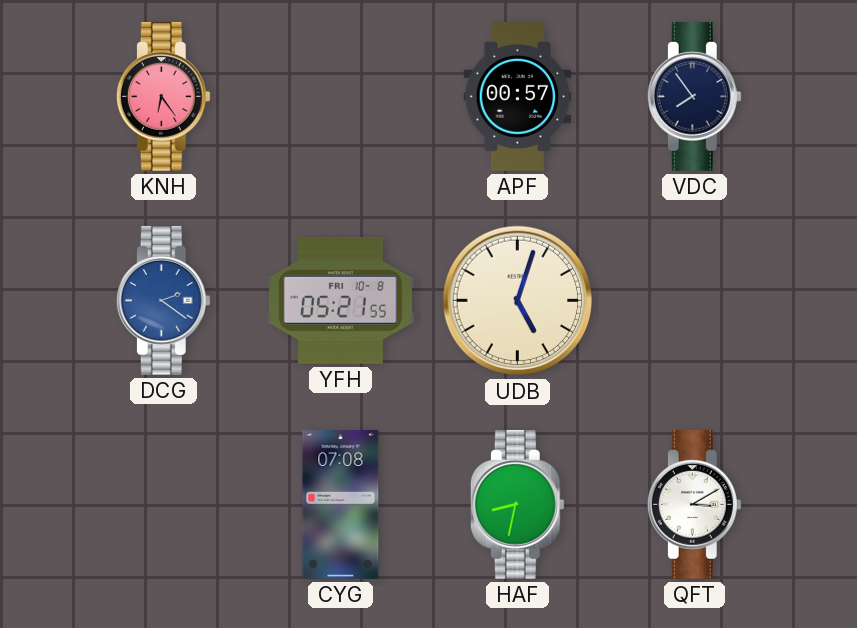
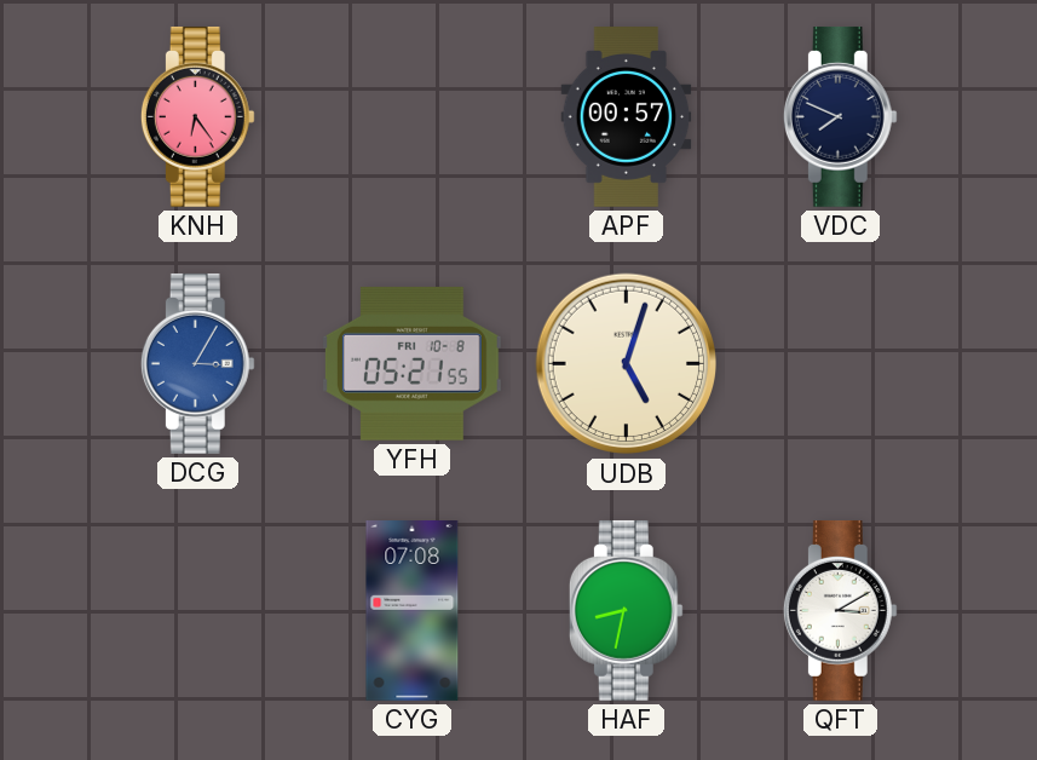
VDC: 7:54 -> 7:49 (840, 116)
DCG: 2:21 -> 3:05 (197, 363)
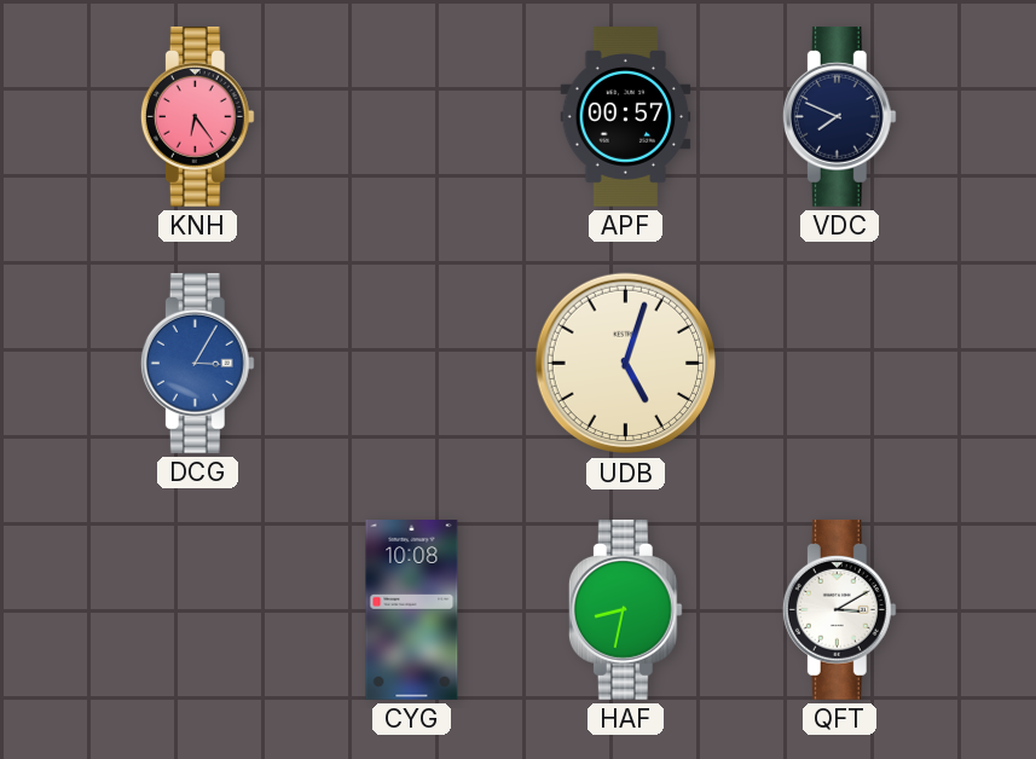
YFH: 05:21 -> none (411, 364)
CYG: 07:08 -> 10:08 (412, 610)
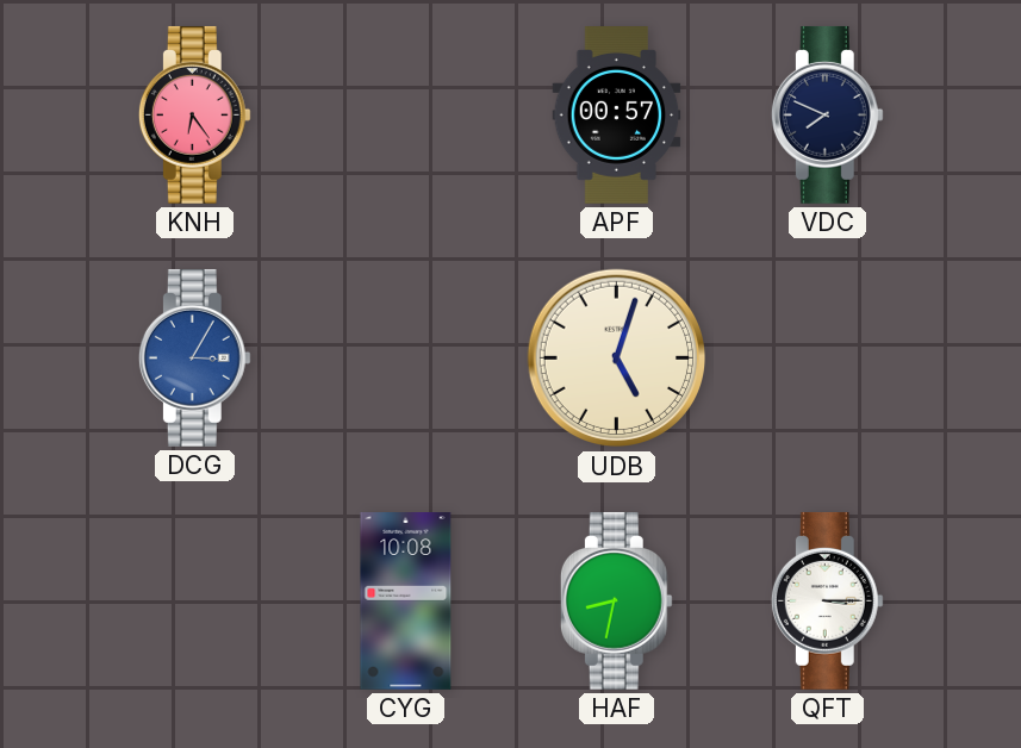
QFT: 3:10 -> 3:15 (827, 600)
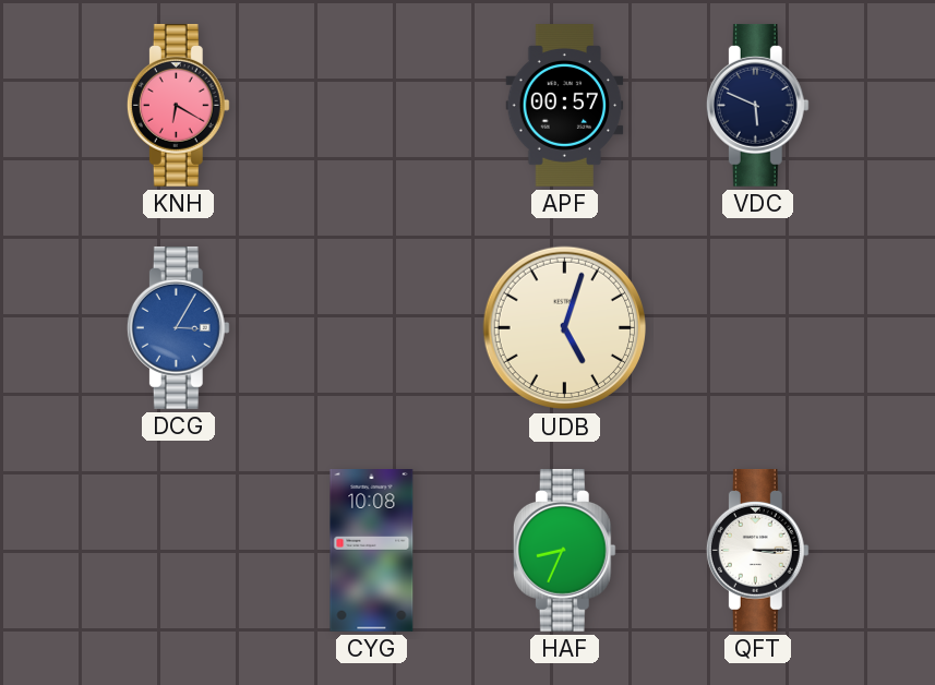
KNH: 6:24 -> 6:20 (178, 105)
VDC: 7:49 -> 5:49 (757, 105)
HAF: 8:32 -> 8:34 (564, 550)
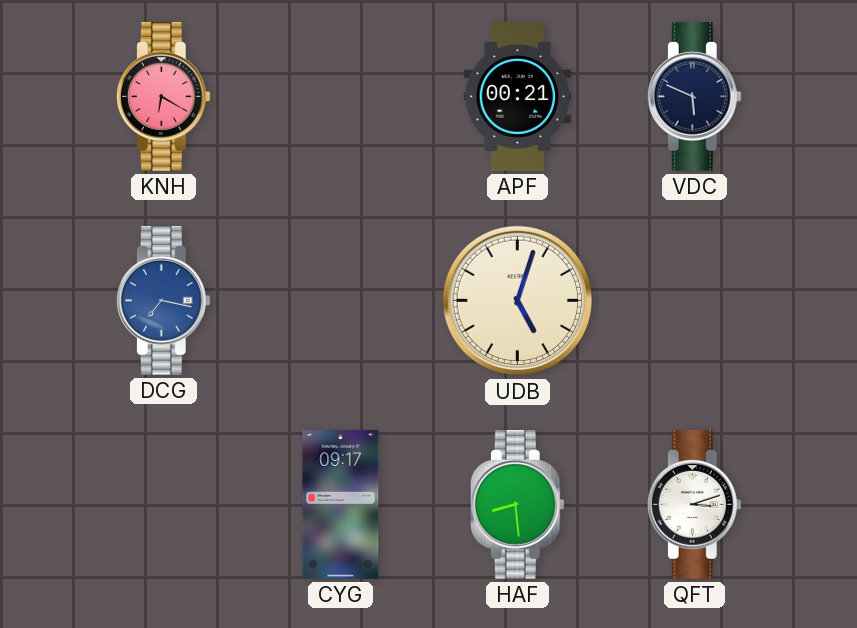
APF: 00:57 -> 00:21 (518, 97)
DCG: 3:05 -> 7:17 (163, 300)
CYG: 10:08 -> 09:17 (341, 505)
HAF: 8:34 -> 8:29 (517, 504)
QFT: 3:15 -> 3:12 (694, 504)
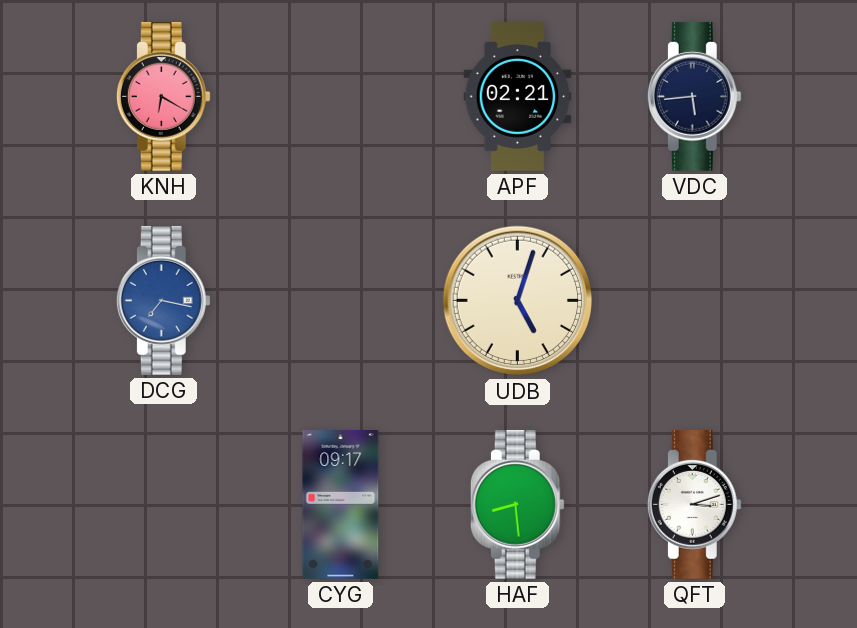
APF: 00:21 -> 02:21 (518, 97)
VDC: 5:49 -> 5:44 (694, 96)
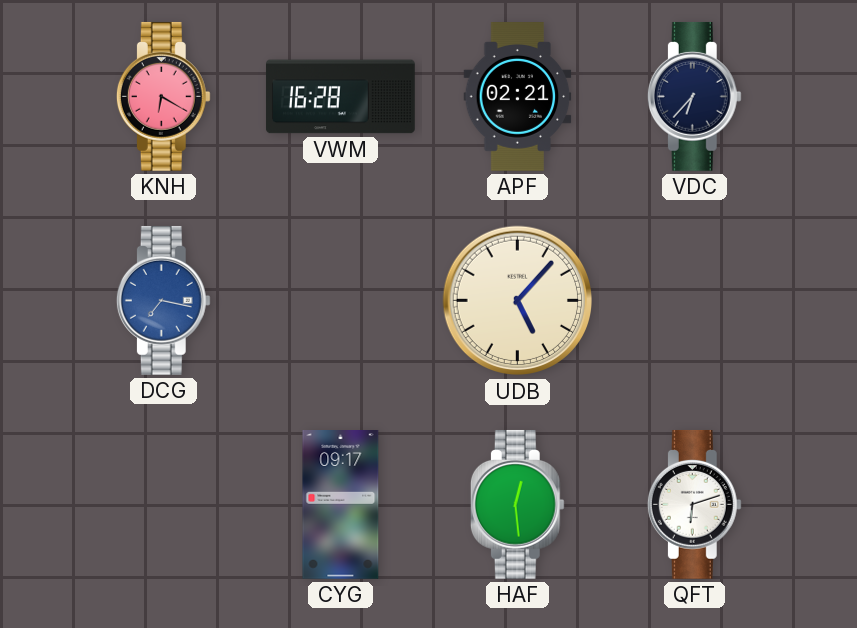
VWM: none -> 16:28 (340, 97)
VDC: 5:44 -> 6:37 (694, 96)
UDB: 5:03 -> 5:07 (518, 301)
HAF: 8:29 -> 12:29 (517, 504)
QFT: 3:12 -> 6:12 (694, 504)
